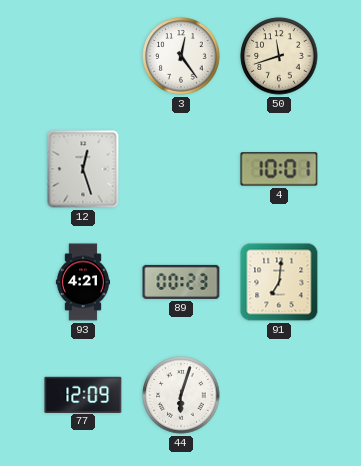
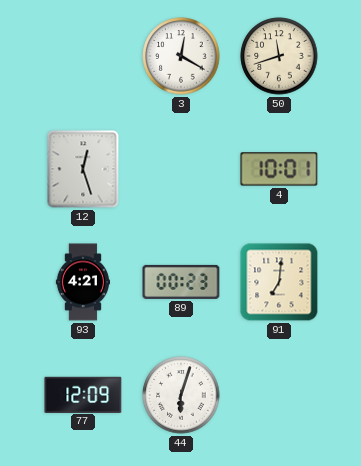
3: 12:24 -> 12:20 (181, 56)
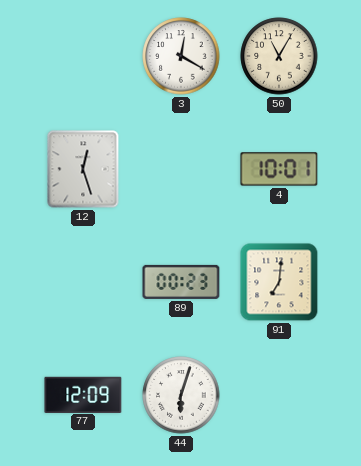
50: 11:42 -> 11:05 (279, 56)
93: 4:21 -> none (82, 282)
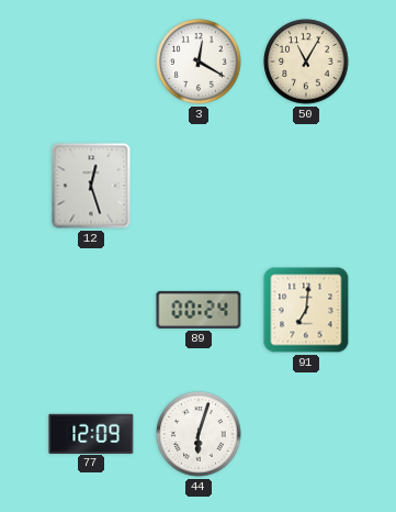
4: 10:01 -> none (279, 169)
89: 00:23 -> 00:24 (199, 310)
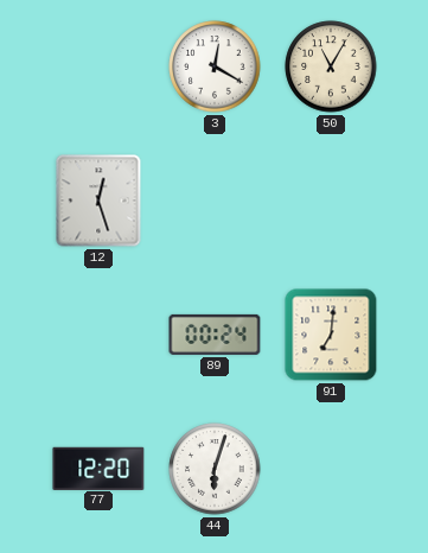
77: 12:09 -> 12:20 (98, 468)
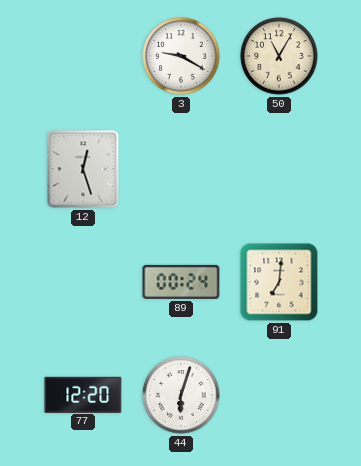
3: 12:20 -> 9:20 (181, 56)
